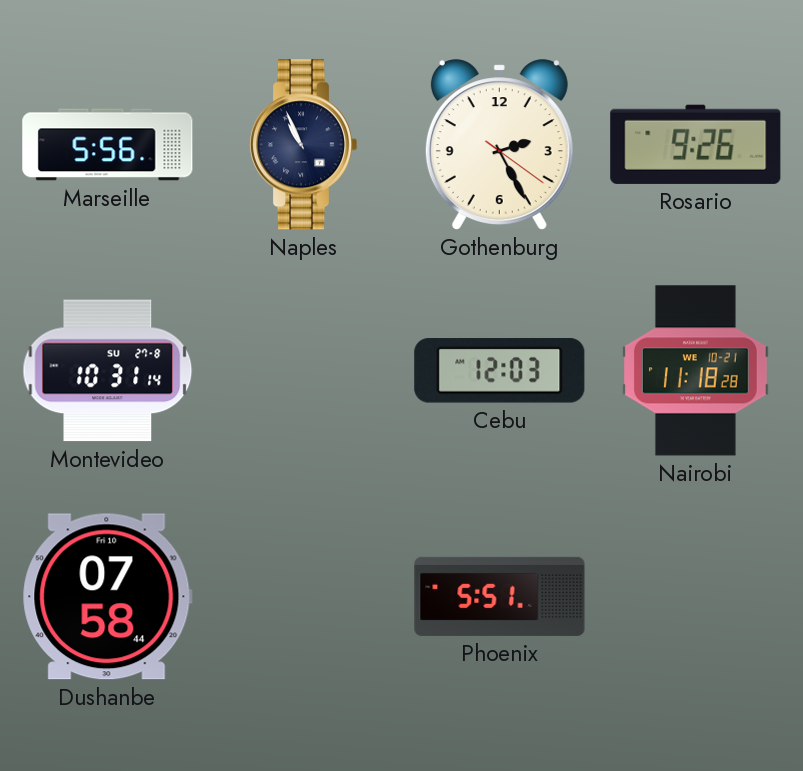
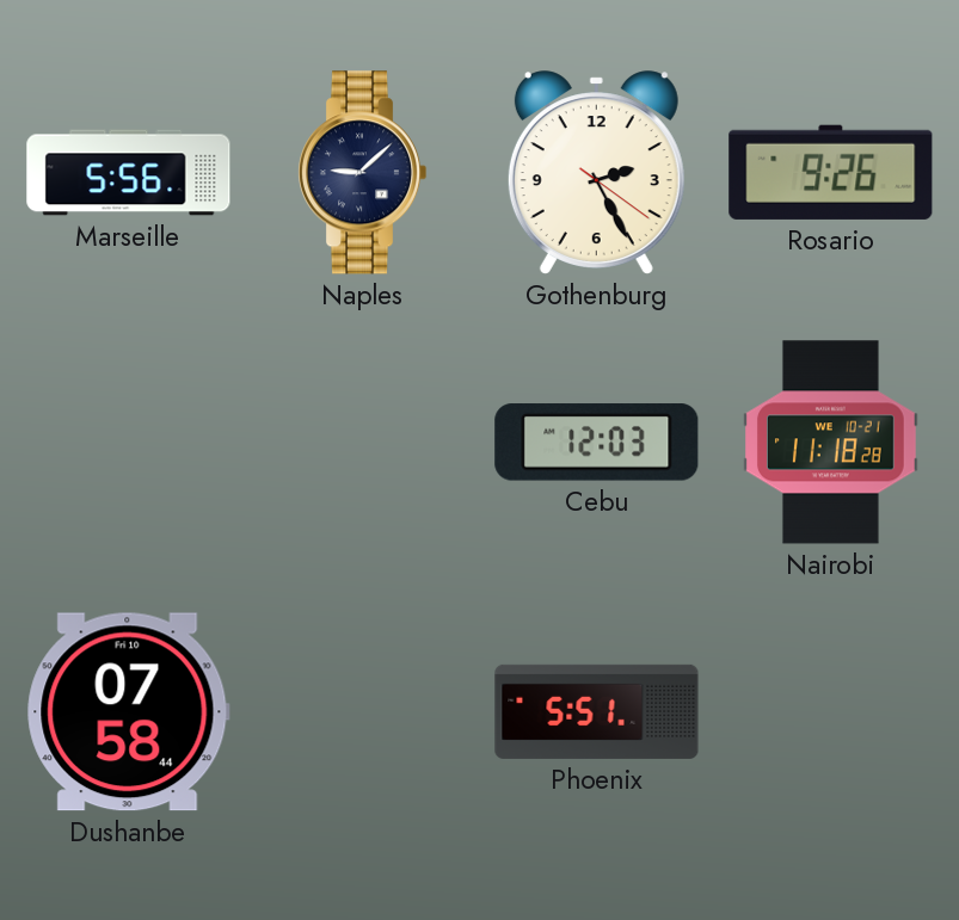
Naples: 10:56 -> 9:08 (362, 173)
Montevideo: 10:31 -> none (108, 371)
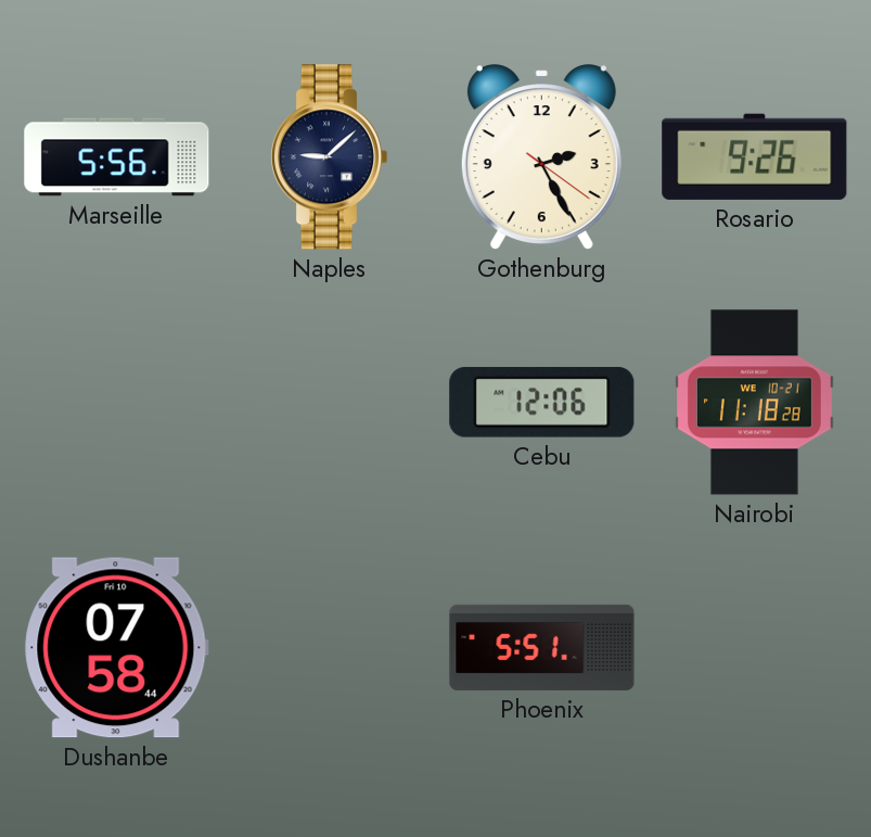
Cebu: 12:03 -> 12:06 (542, 403)
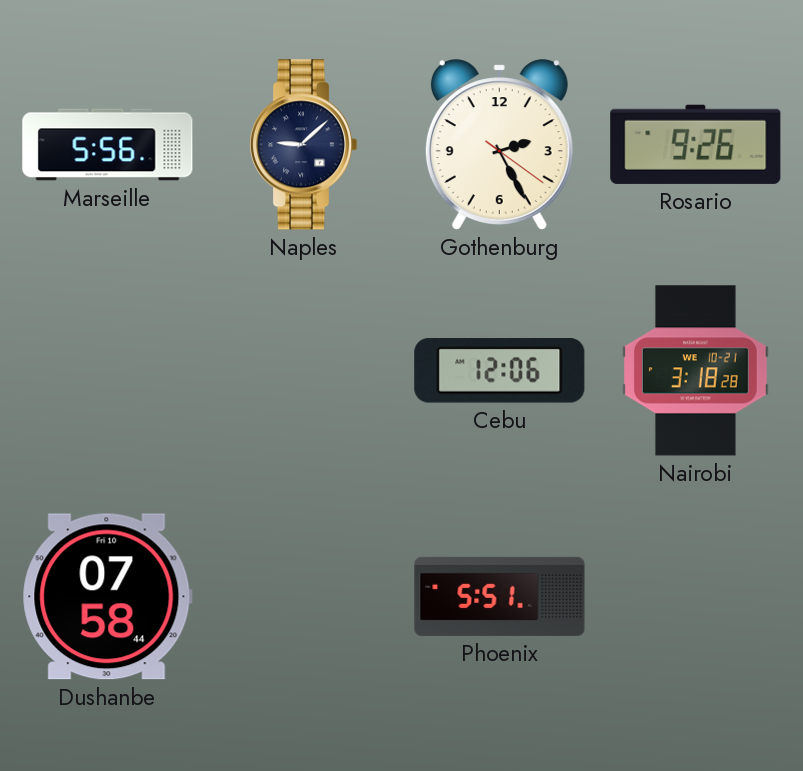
Nairobi: 11:18 -> 3:18 (696, 371)
